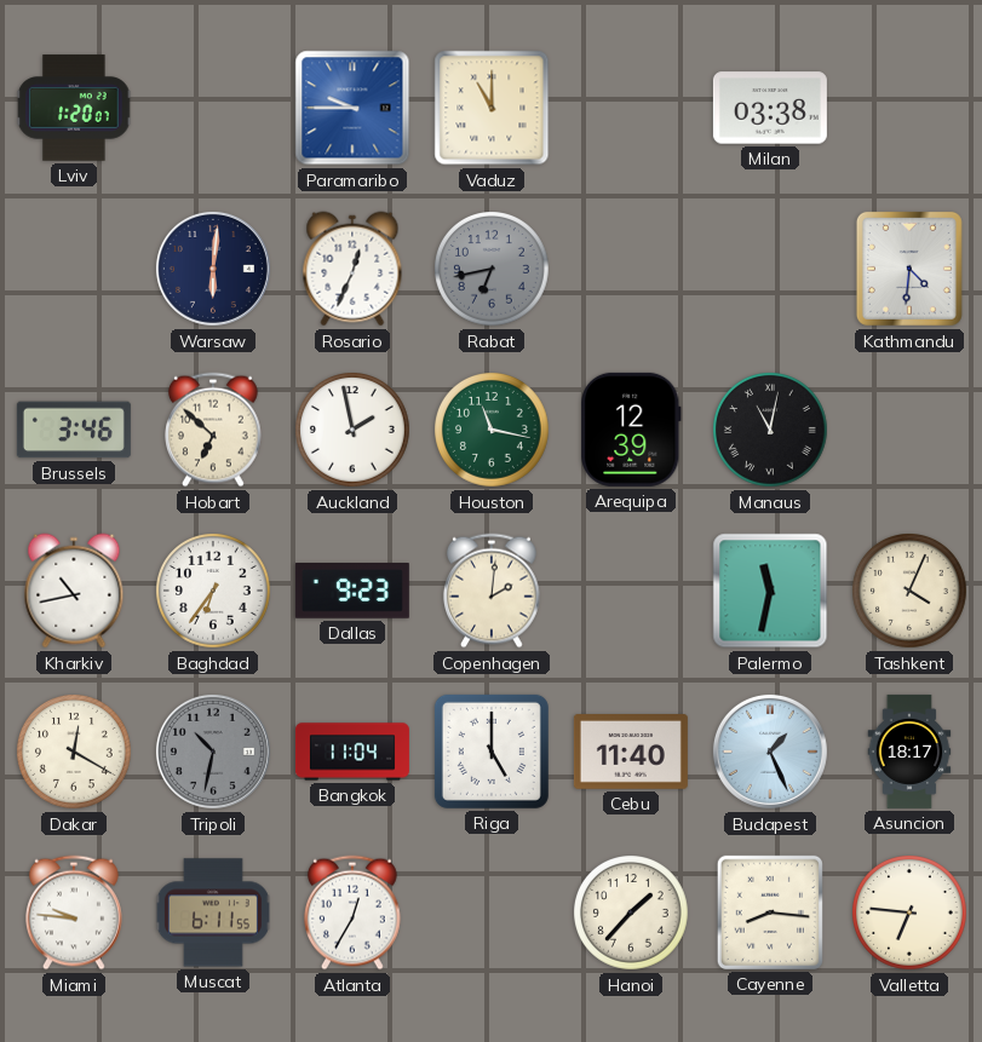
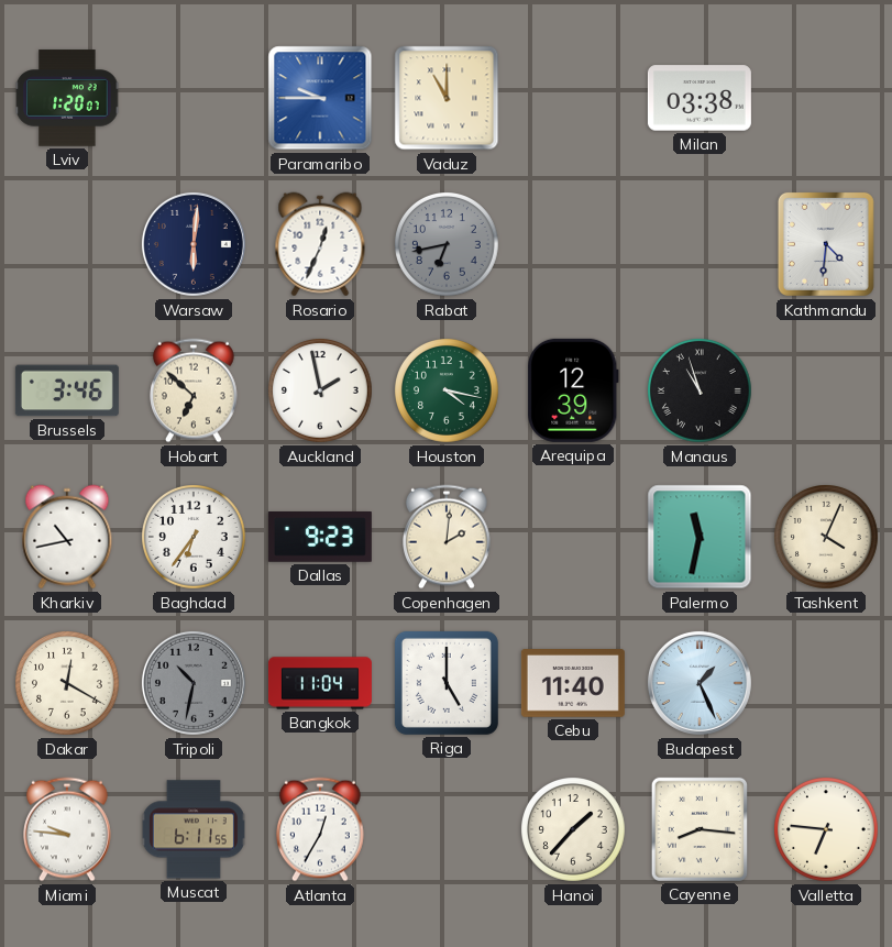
Houston: 11:17 -> 4:17 (448, 392)
Manaus: 11:02 -> 10:57 (701, 392)
Asuncion: 18:17 -> none (909, 752)
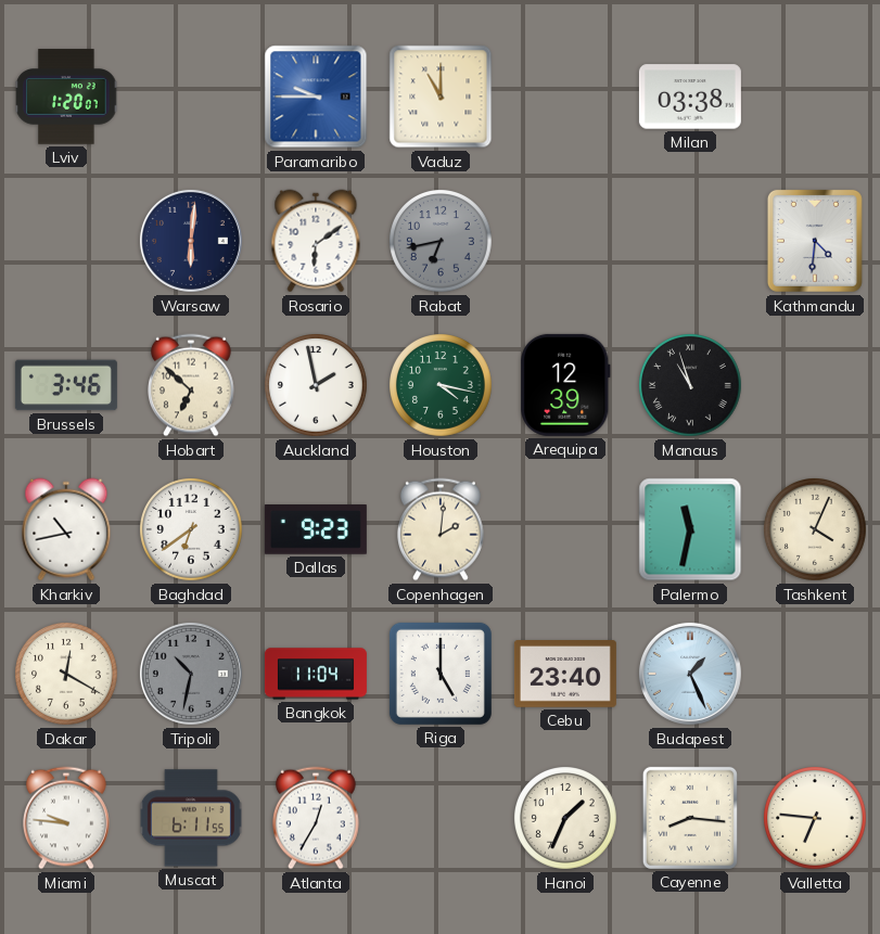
Rosario: 12:34 -> 6:09 (316, 241)
Baghdad: 6:36 -> 6:39 (192, 530)
Cebu: 11:40 -> 23:40 (565, 675)
Hanoi: 1:37 -> 1:34 (566, 819)
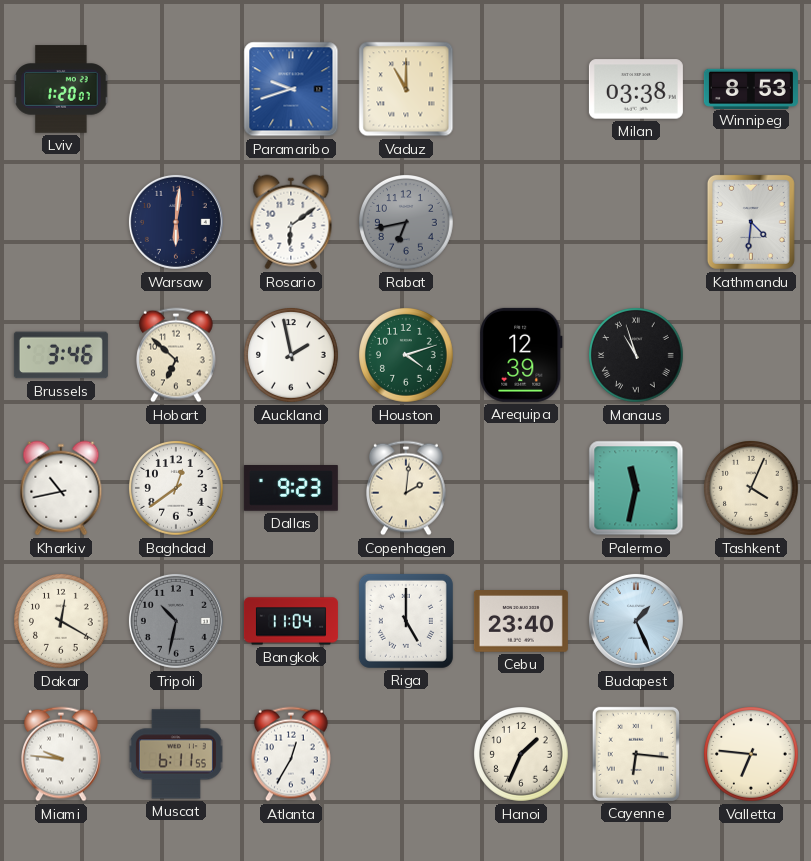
Paramaribo: 9:45 -> 9:42 (291, 89)
Winnipeg: none -> 8:53 (751, 88)
Houston: 4:17 -> 4:12 (407, 356)
Baghdad: 6:39 -> 12:39 (177, 489)
Cayenne: 8:16 -> 6:16 (636, 754)
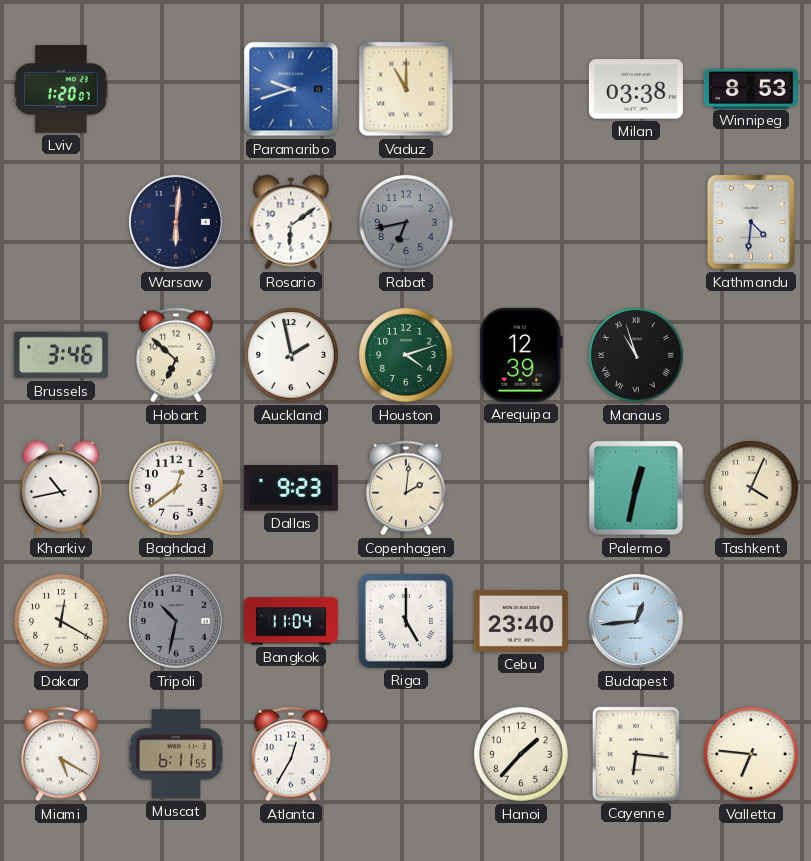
Palermo: 11:32 -> 12:32 (636, 488)
Budapest: 1:26 -> 12:44 (636, 621)
Miami: 9:46 -> 5:20 (62, 754)
Hanoi: 1:34 -> 1:37 (522, 755)
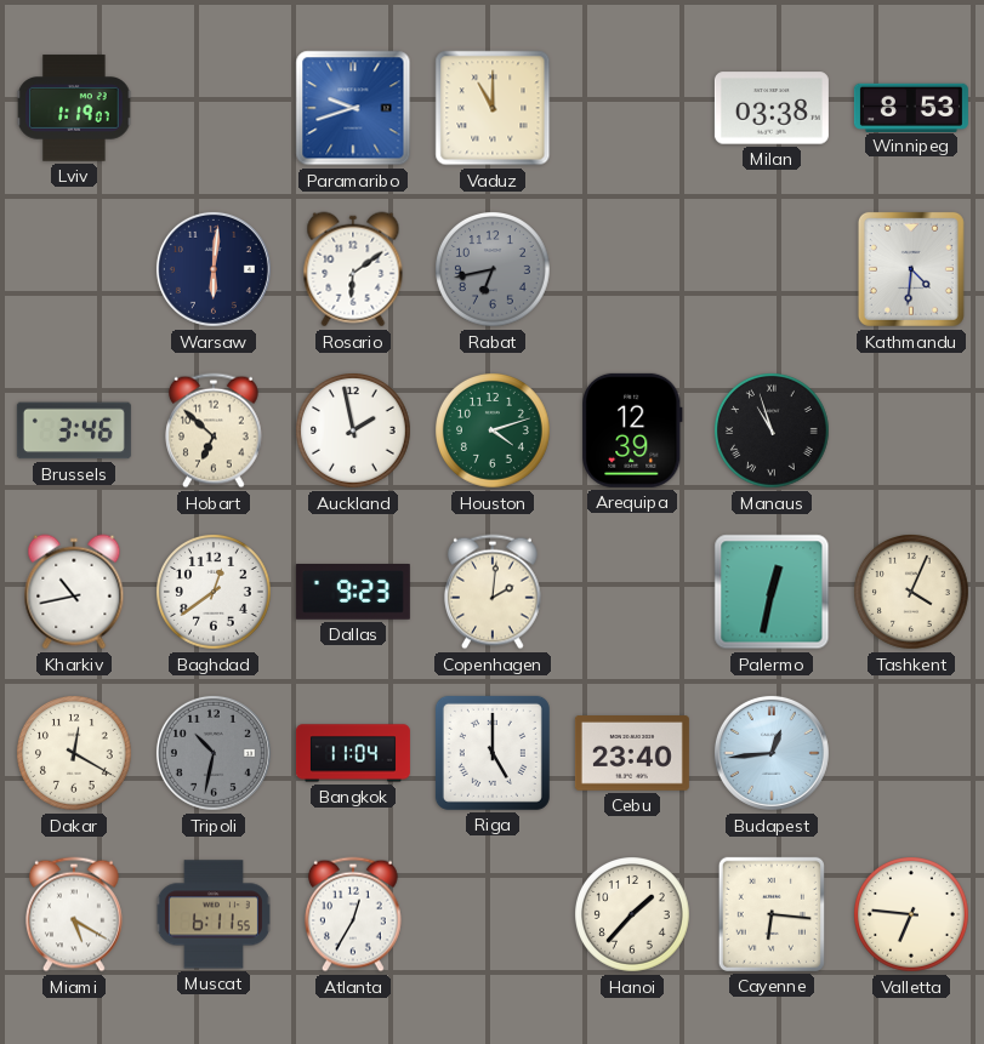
Lviv: 1:20 -> 1:19 (74, 108)
